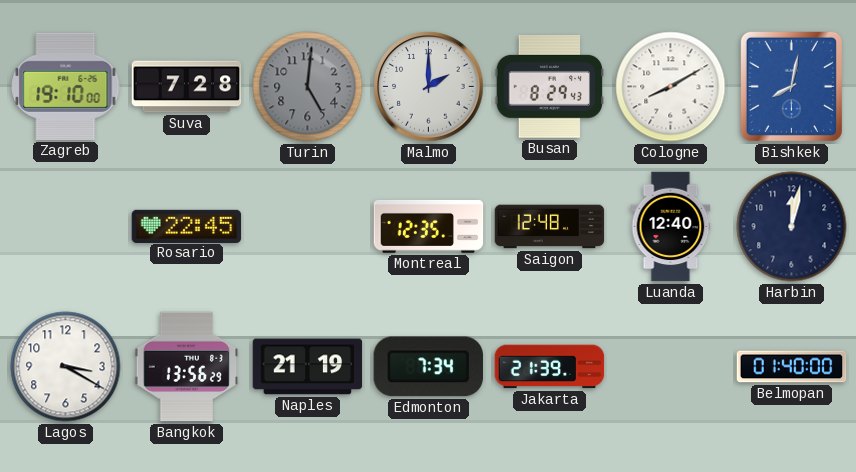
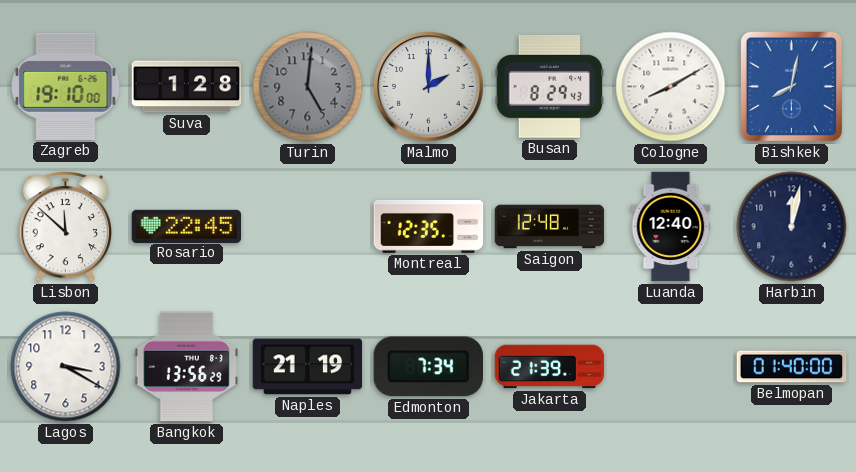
Suva: 7:28 -> 1:28 (187, 87)
Lisbon: none -> 11:52 (65, 227)
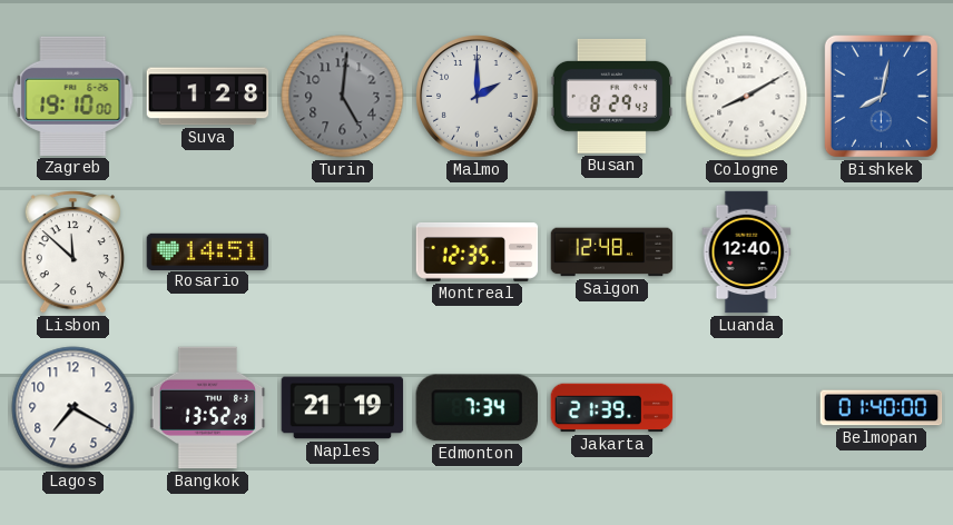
Rosario: 22:45 -> 14:51 (208, 251)
Harbin: 12:02 -> none (792, 227)
Lagos: 3:20 -> 7:20 (73, 408)
Bangkok: 13:56 -> 13:52 (208, 408)
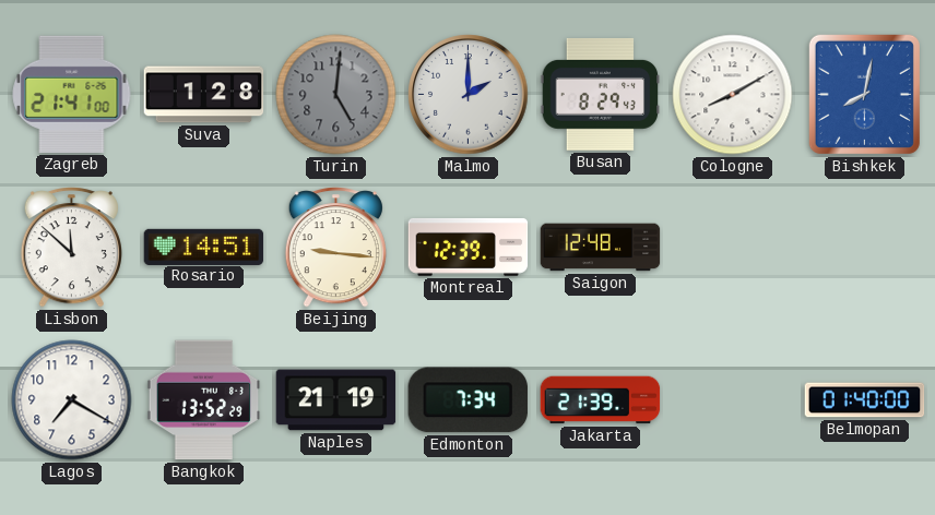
Zagreb: 19:10 -> 21:41 (72, 94)
Beijing: none -> 9:16 (335, 248)
Montreal: 12:35 -> 12:39 (469, 247)
Luanda: 12:40 -> none (747, 252)
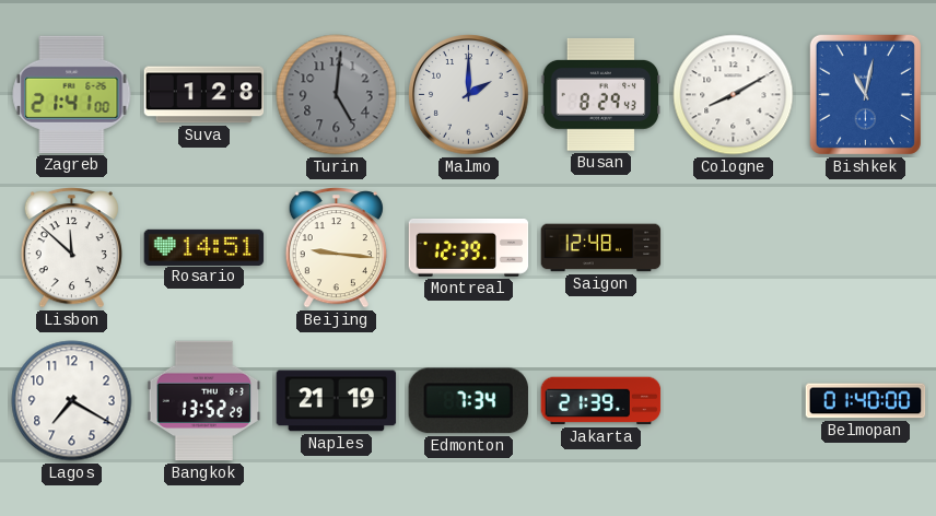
Bishkek: 8:02 -> 11:02 (865, 94)
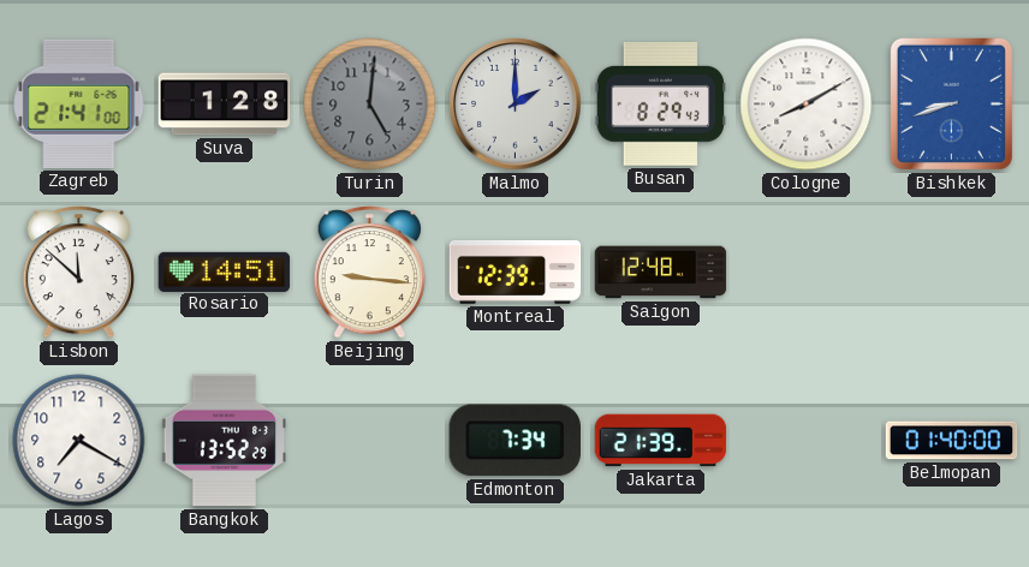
Bishkek: 11:02 -> 8:42 (951, 103)
Naples: 21:19 -> none (337, 401)
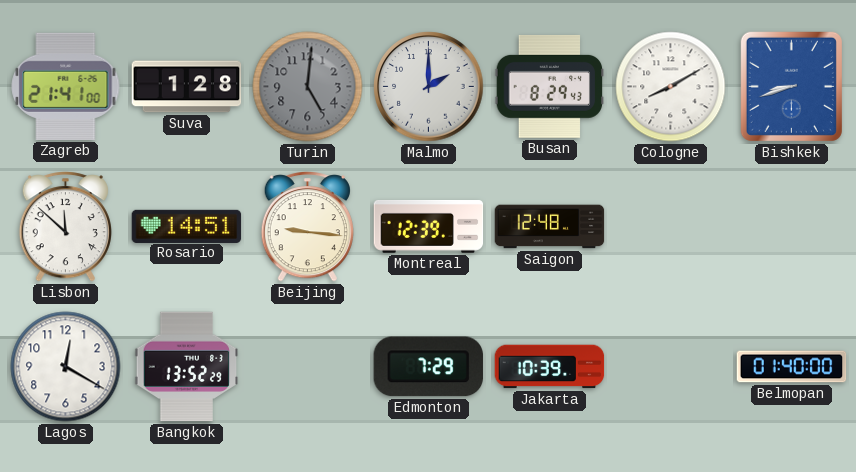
Lagos: 7:20 -> 12:20 (66, 367)
Edmonton: 7:34 -> 7:29 (428, 367)
Jakarta: 21:39 -> 10:39 (550, 367)
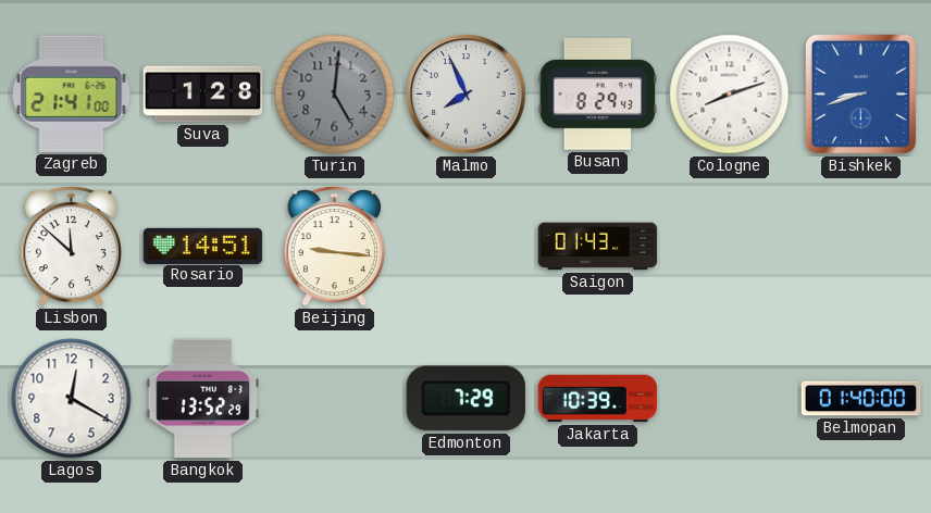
Malmo: 2:00 -> 7:56 (467, 95)
Cologne: 8:10 -> 8:12 (730, 95)
Montreal: 12:39 -> none (429, 226)
Saigon: 12:48 -> 01:43 (598, 247)
